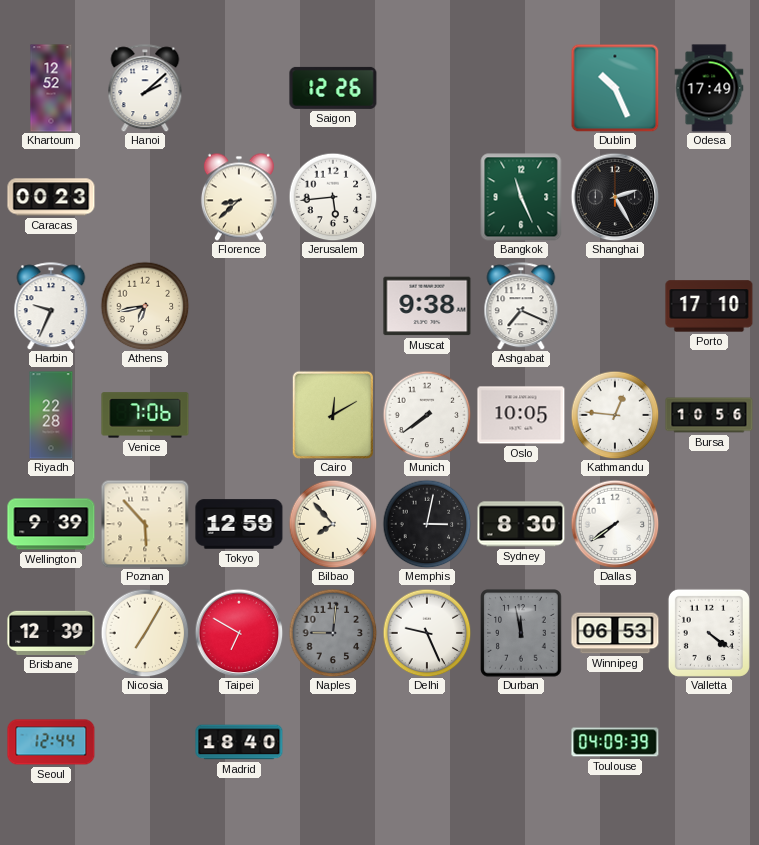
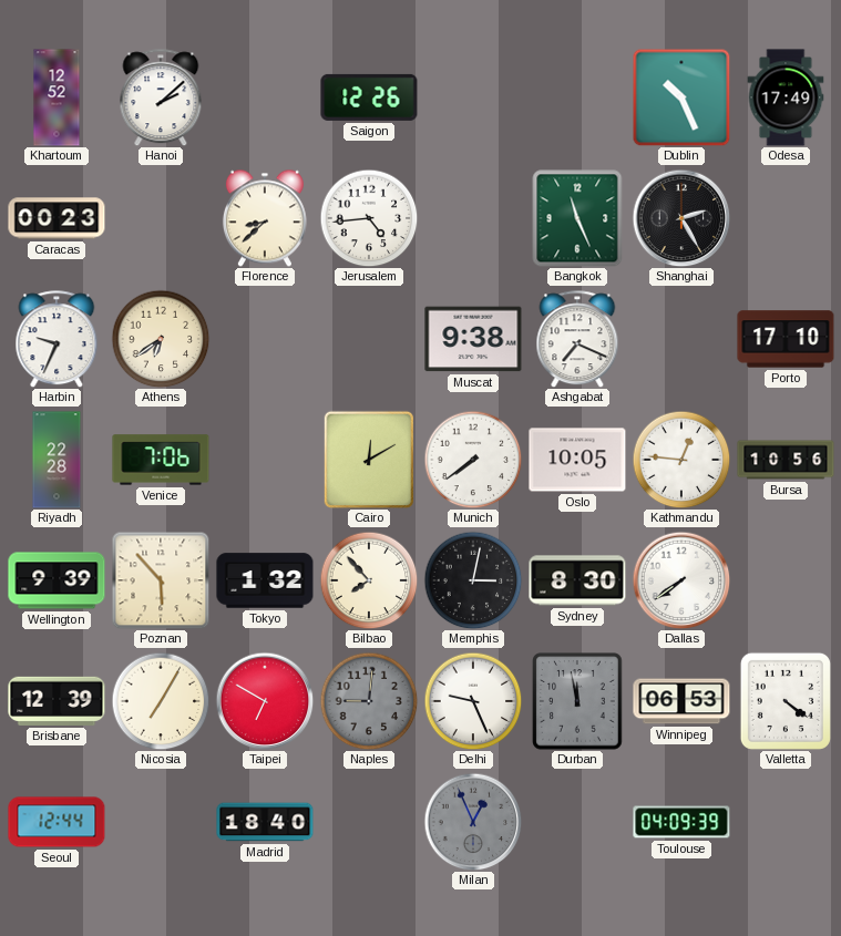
Jerusalem: 5:44 -> 4:44 (369, 218)
Athens: 6:43 -> 6:39 (161, 339)
Tokyo: 12:59 -> 1:32 (265, 580)
Milan: none -> 12:56 (473, 822)
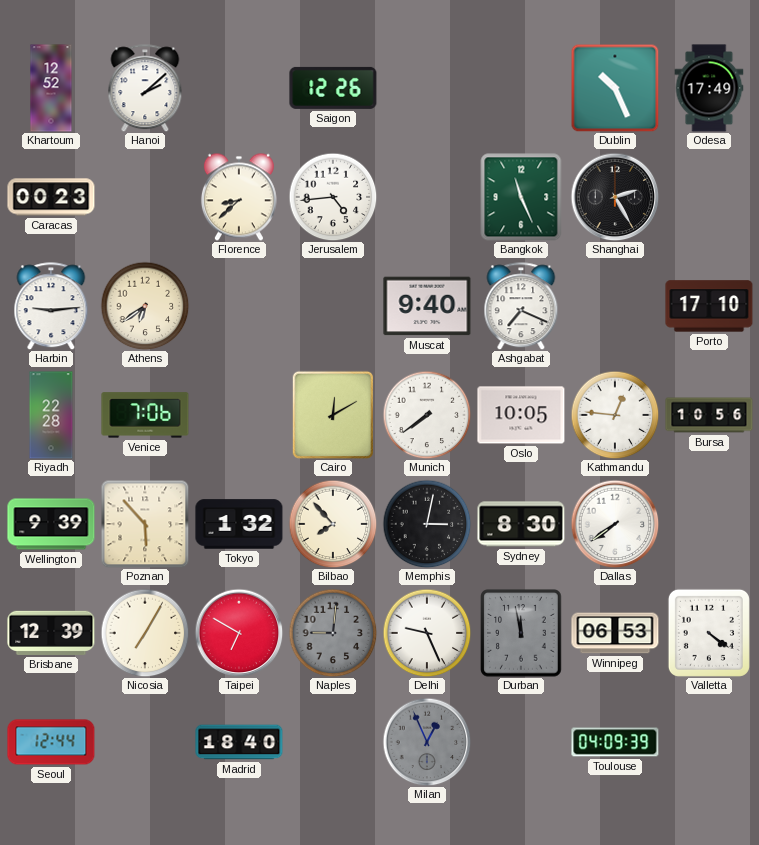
Harbin: 9:34 -> 9:14 (51, 306)
Muscat: 9:38 -> 9:40 (427, 306)
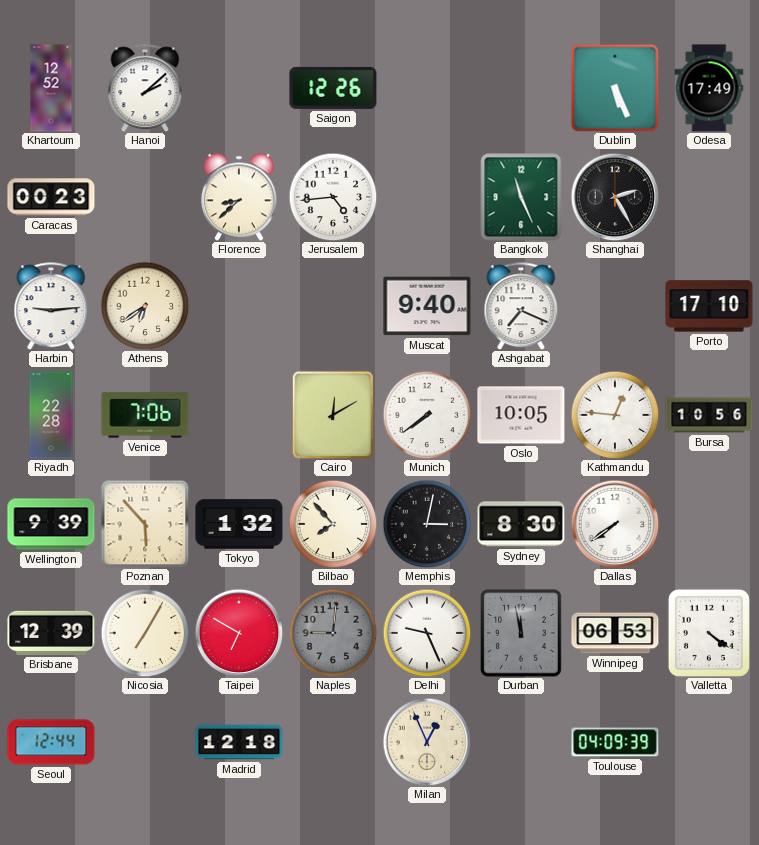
Dublin: 10:26 -> 5:26 (615, 88)
Madrid: 18:40 -> 12:18 (239, 742)
Milan dial: grey -> cream (427, 742)
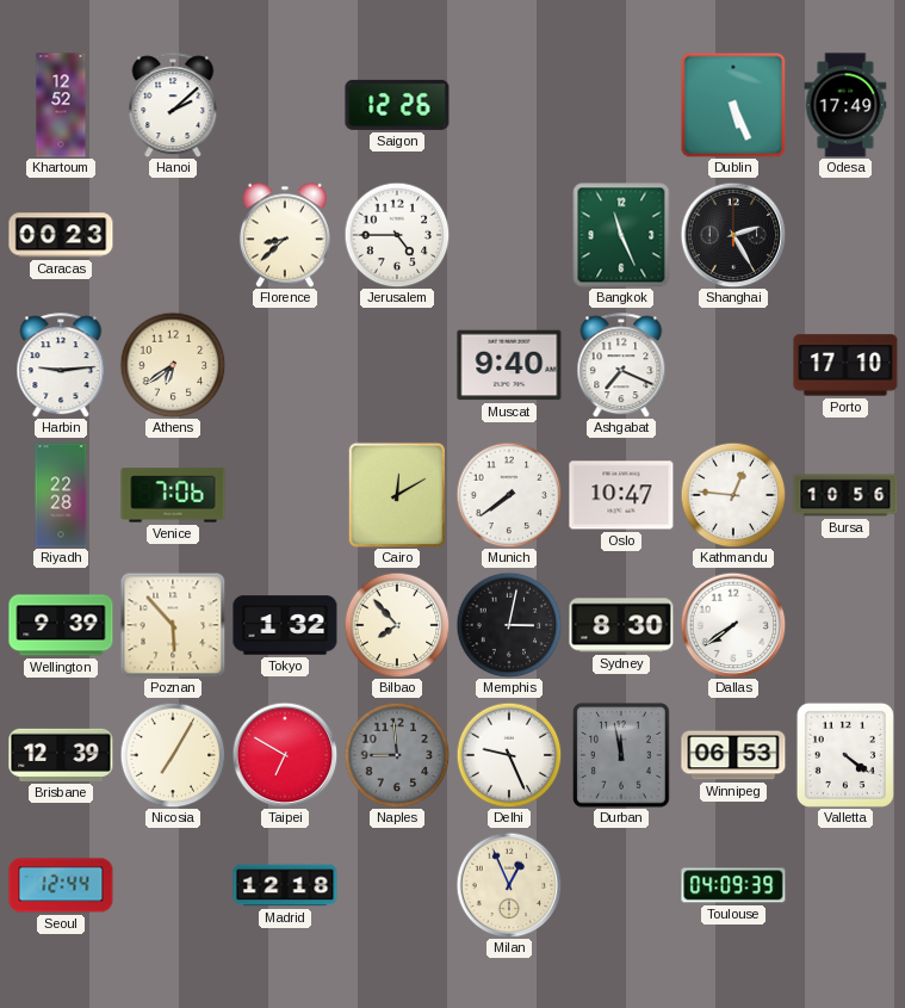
Jerusalem: 4:44 -> 4:45 (397, 235)
Oslo: 10:05 -> 10:47 (621, 495)
Naples: 9:01 -> 8:59 (397, 755)
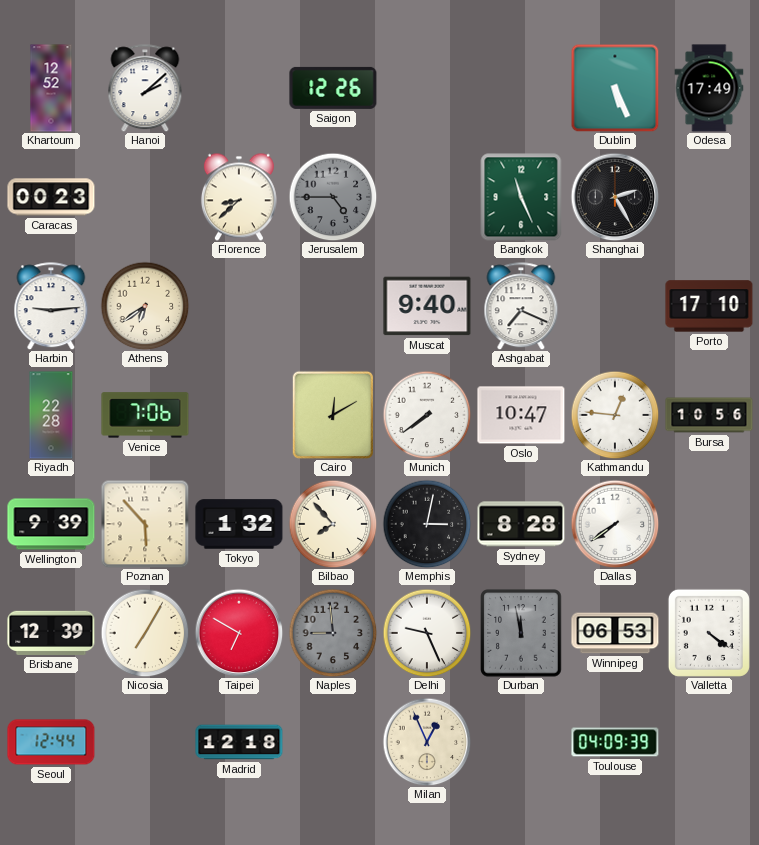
Jerusalem dial: white -> grey (333, 197)
Sydney: 8:30 -> 8:28 (521, 524)
